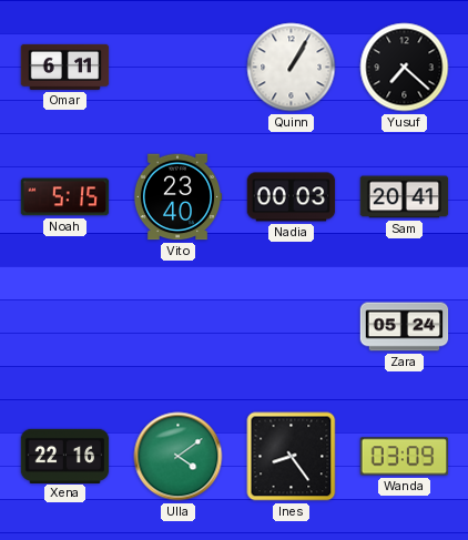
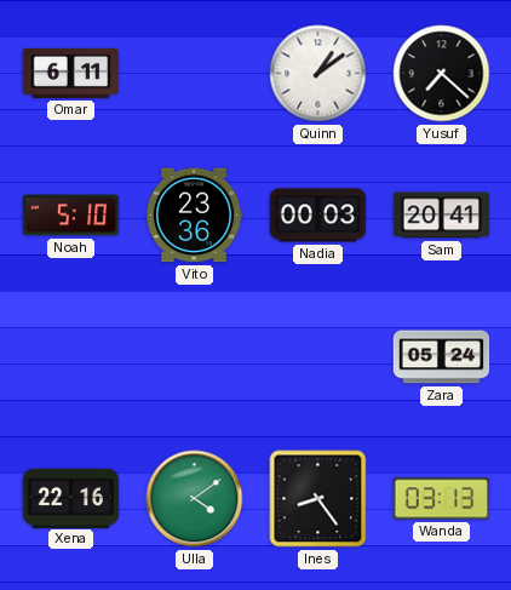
Quinn: 1:05 -> 1:09 (318, 74)
Noah: 5:15 -> 5:10 (71, 216)
Vito: 23:40 -> 23:36 (194, 216)
Wanda: 03:09 -> 03:13 (442, 499)
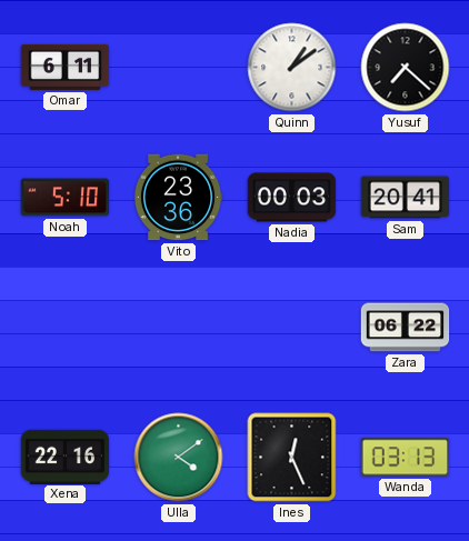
Zara: 05:24 -> 06:22 (406, 328)
Ines: 8:24 -> 12:26 (292, 458)
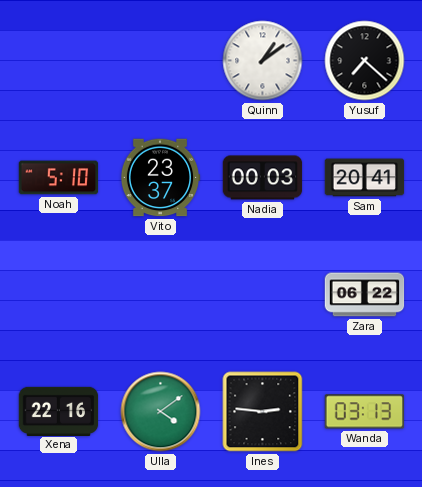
Omar: 6:11 -> none (66, 67)
Vito: 23:36 -> 23:37 (160, 178)
Ines: 12:26 -> 2:46 (263, 412)
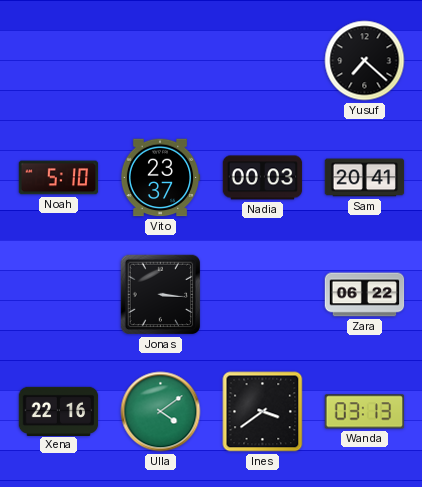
Quinn: 1:09 -> none (263, 61)
Jonas: none -> 3:16 (161, 295)
Ines: 2:46 -> 3:39 (263, 412)
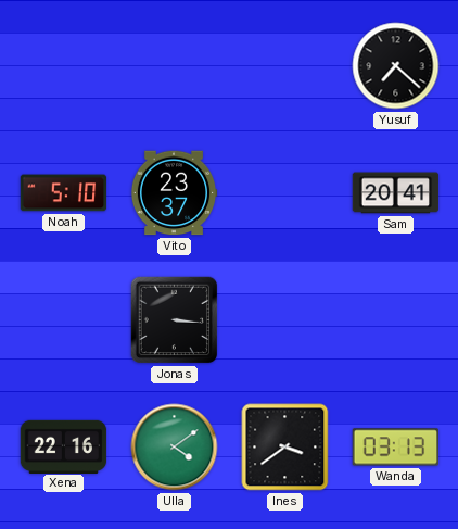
Nadia: 00:03 -> none (263, 178)
Zara: 06:22 -> none (365, 295)
